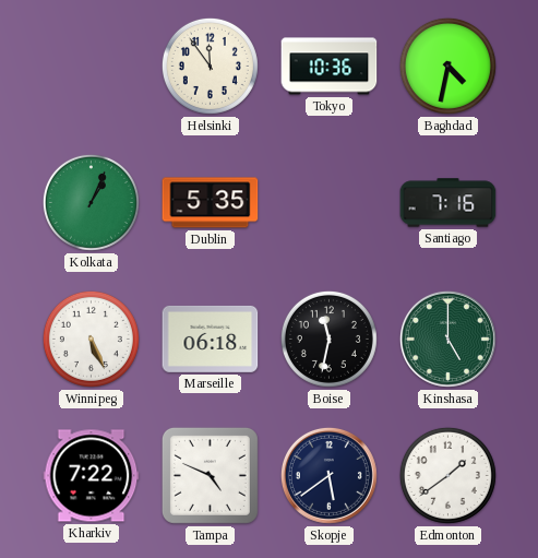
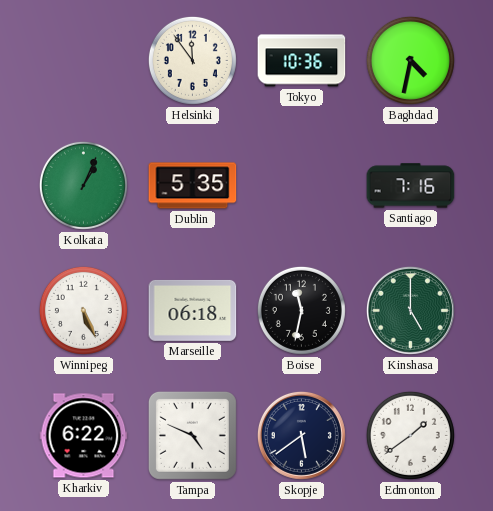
Kharkiv: 7:22 -> 6:22 (84, 436)
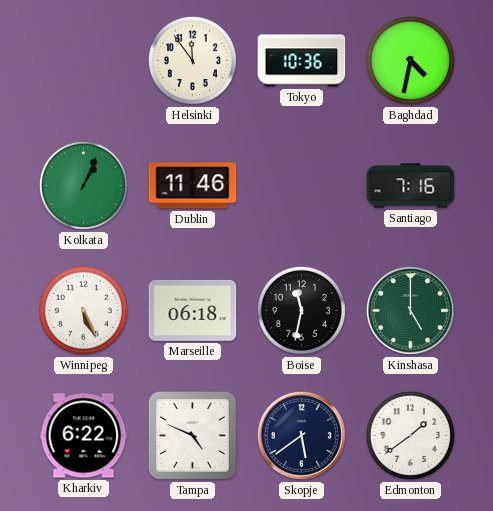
Dublin: 5:35 -> 11:46 (193, 186)
